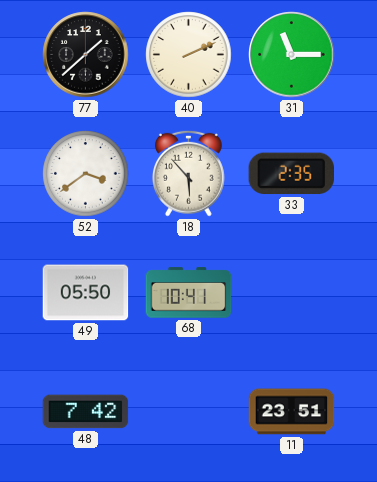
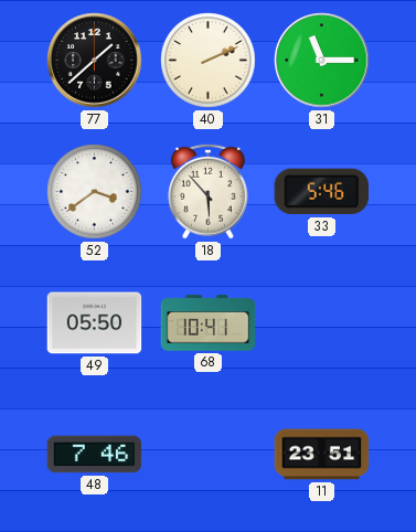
33: 2:35 -> 5:46 (321, 192)
48: 7:42 -> 7:46 (95, 455)
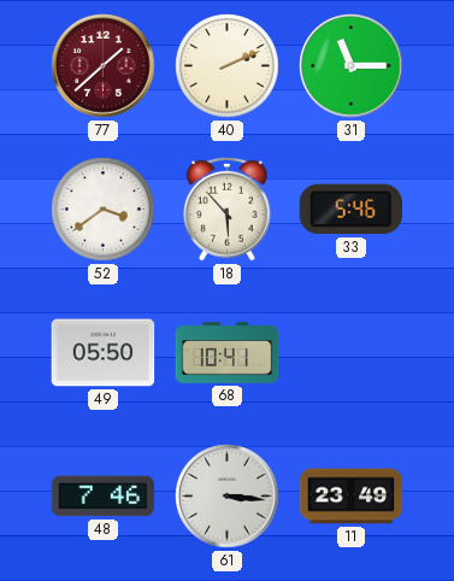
77 dial: black -> burgundy (104, 66)
61: none -> 3:16 (228, 497)
11: 23:51 -> 23:49 (352, 497)
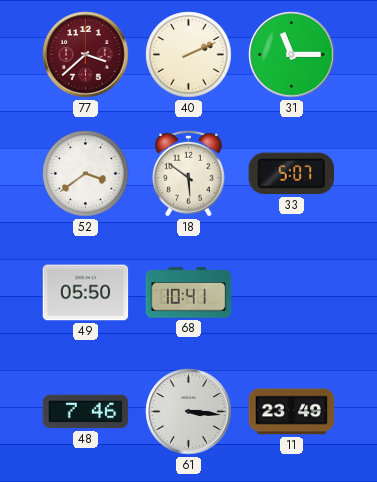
77: 1:38 -> 3:38 (86, 55)
18: 5:53 -> 5:51 (189, 173)
33: 5:46 -> 5:07 (291, 174)
